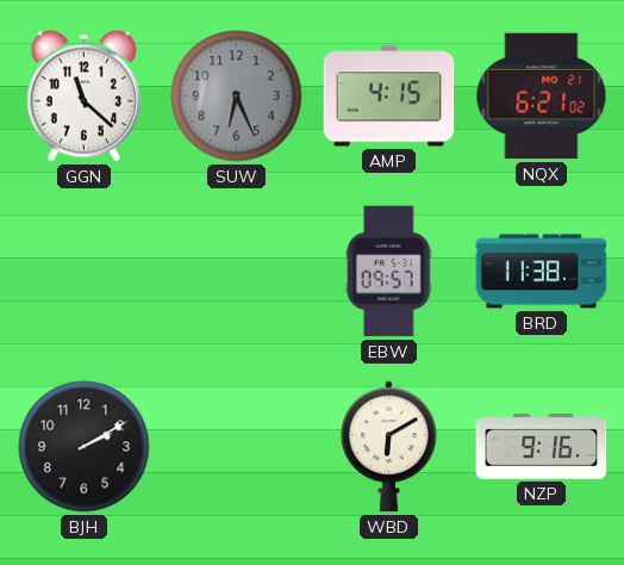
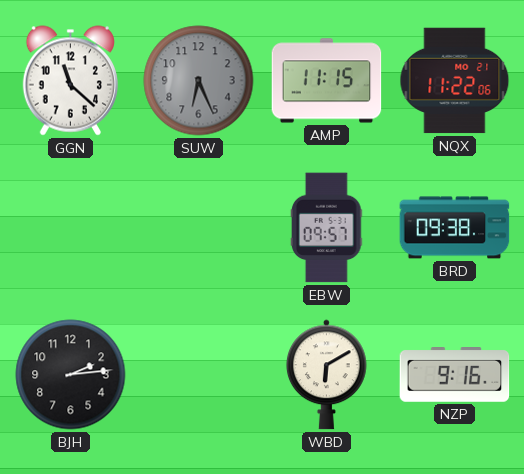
AMP: 4:15 -> 11:15 (327, 81)
NQX: 6:21 -> 11:22 (455, 81)
BRD: 11:38 -> 09:38 (455, 228)
BJH: 2:10 -> 2:14 (71, 375)
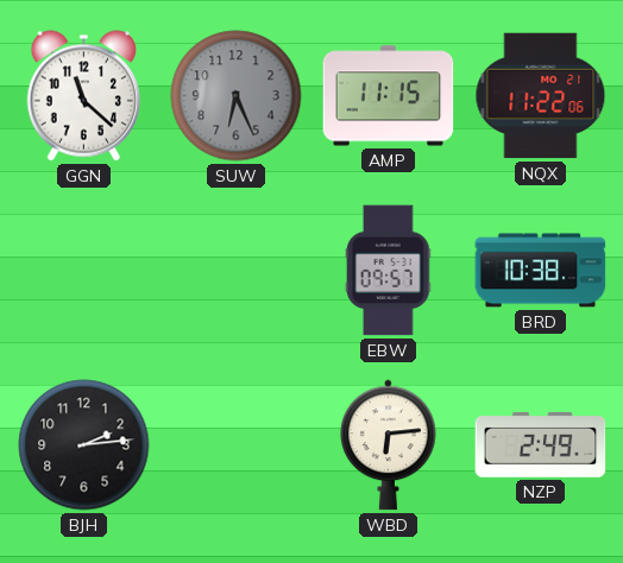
BRD: 09:38 -> 10:38 (541, 271)
WBD: 6:10 -> 6:14 (389, 445)
NZP: 9:16 -> 2:49 (541, 445)
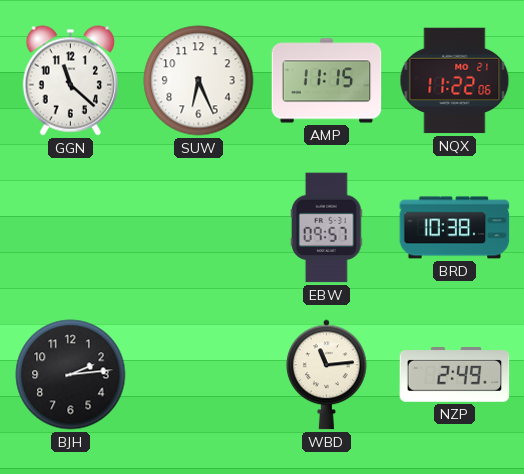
SUW dial: grey -> white (199, 81)
WBD: 6:14 -> 11:14 (327, 375)
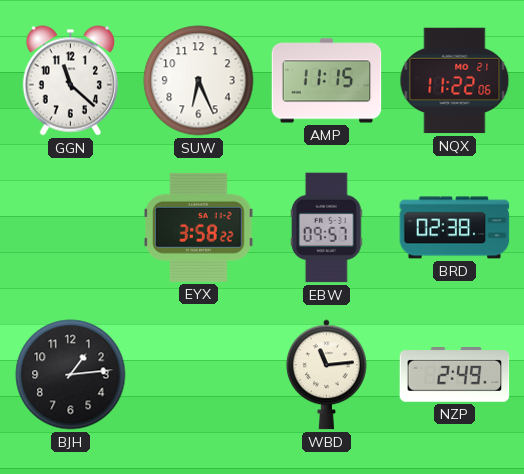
EYX: none -> 3:58 (199, 227)
BRD: 10:38 -> 02:38 (455, 228)
BJH: 2:14 -> 1:14 (71, 375)
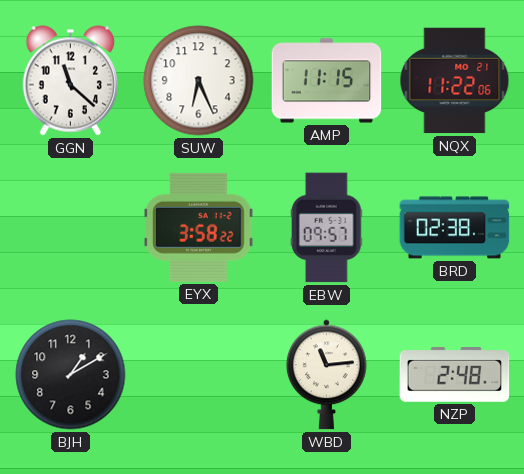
BJH: 1:14 -> 1:10 (71, 375)
NZP: 2:49 -> 2:48 (455, 375)
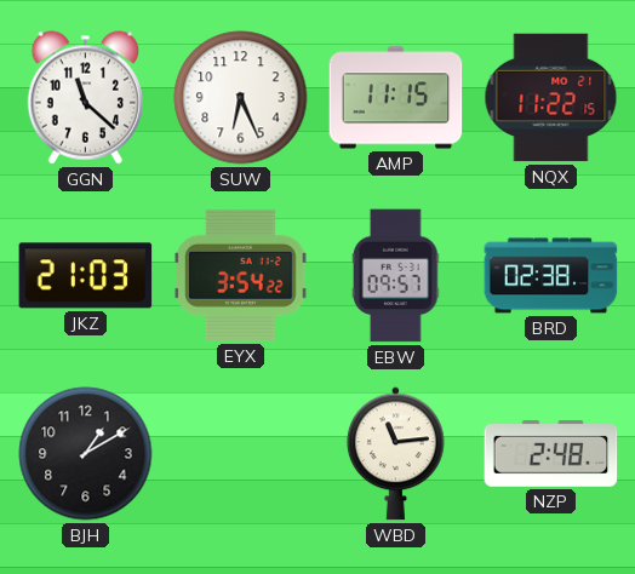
NQX: 11:22:06 -> 11:22:15 (551, 98)
JKZ: none -> 21:03 (86, 276)
EYX: 3:58 -> 3:54 (241, 275)
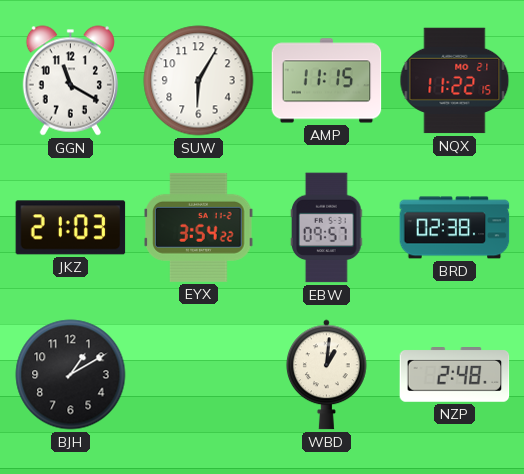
GGN: 11:22 -> 11:20 (70, 81)
SUW: 6:26 -> 6:05 (199, 81)
WBD: 11:14 -> 1:01 (327, 375)
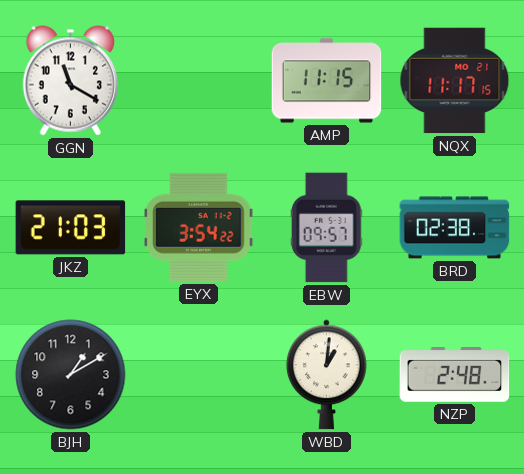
SUW: 6:05 -> none (199, 81)
NQX: 11:22 -> 11:17 (455, 81)
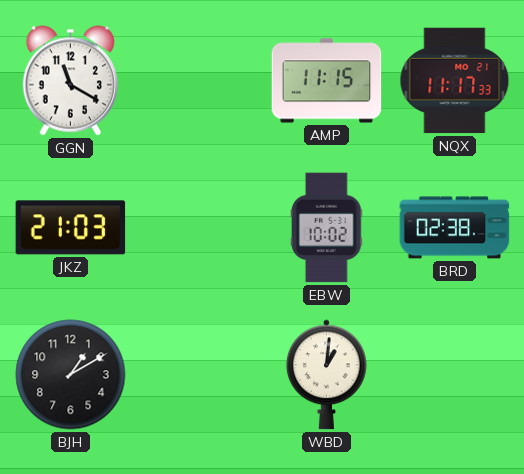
NQX: 11:17:15 -> 11:17:33 (455, 81)
EYX: 3:54 -> none (199, 227)
EBW: 09:57 -> 10:02 (327, 228)
NZP: 2:48 -> none (455, 375)
